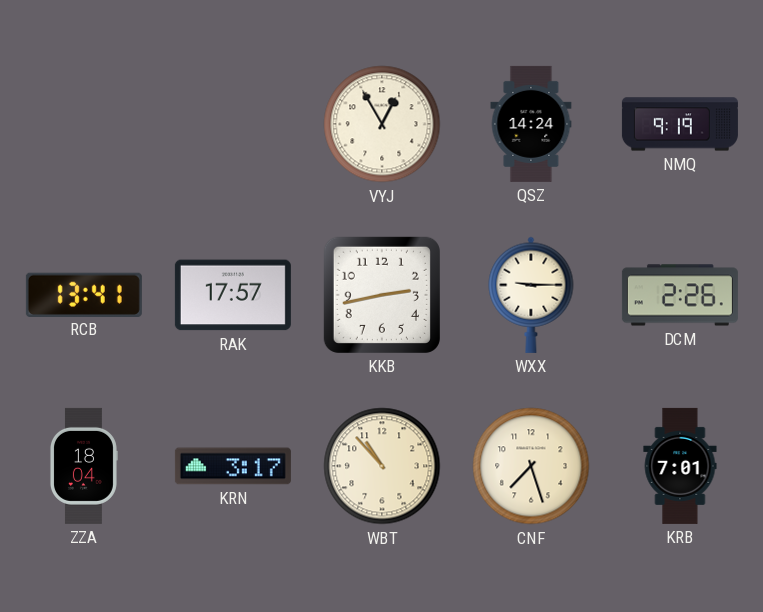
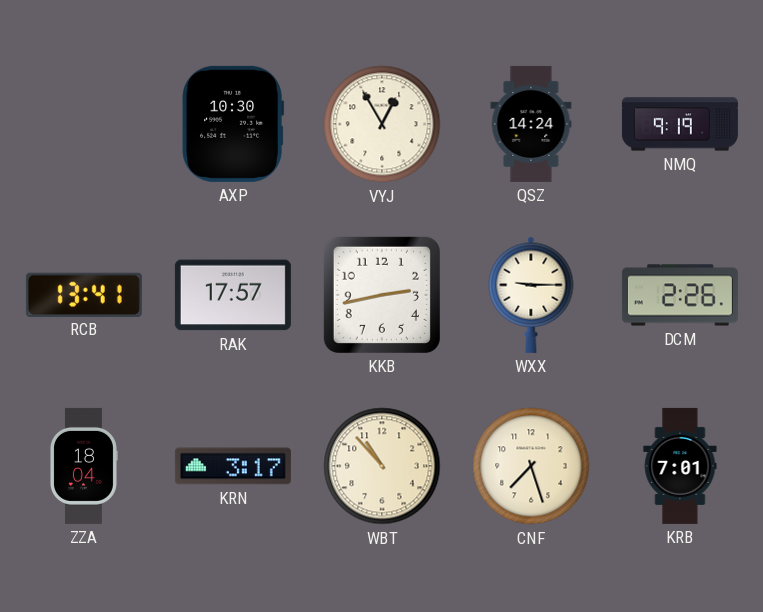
AXP: none -> 10:30 (232, 124)
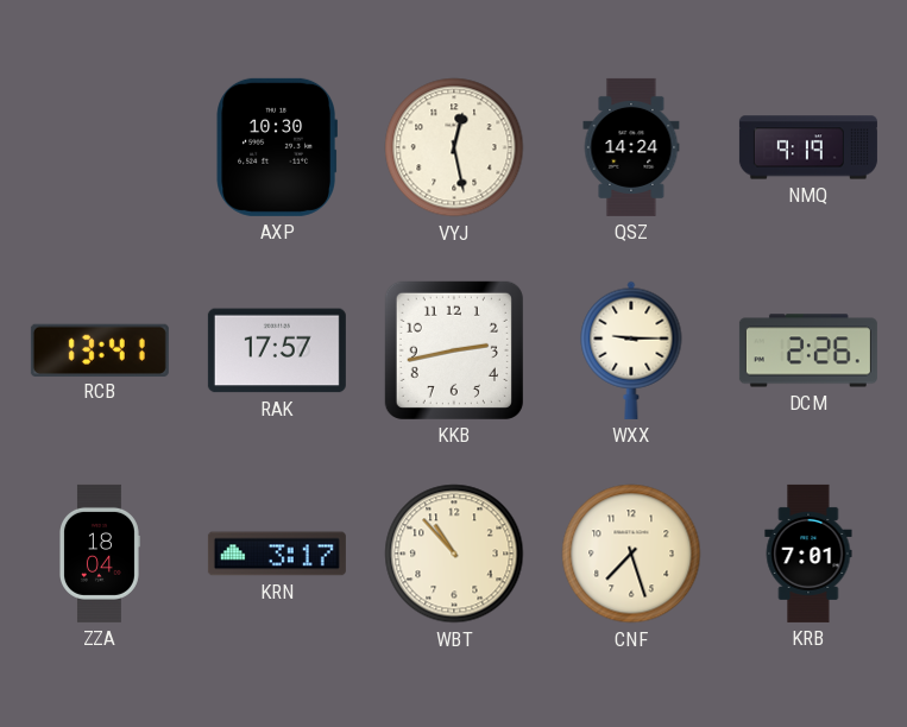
VYJ: 12:55 -> 12:28 (454, 147)
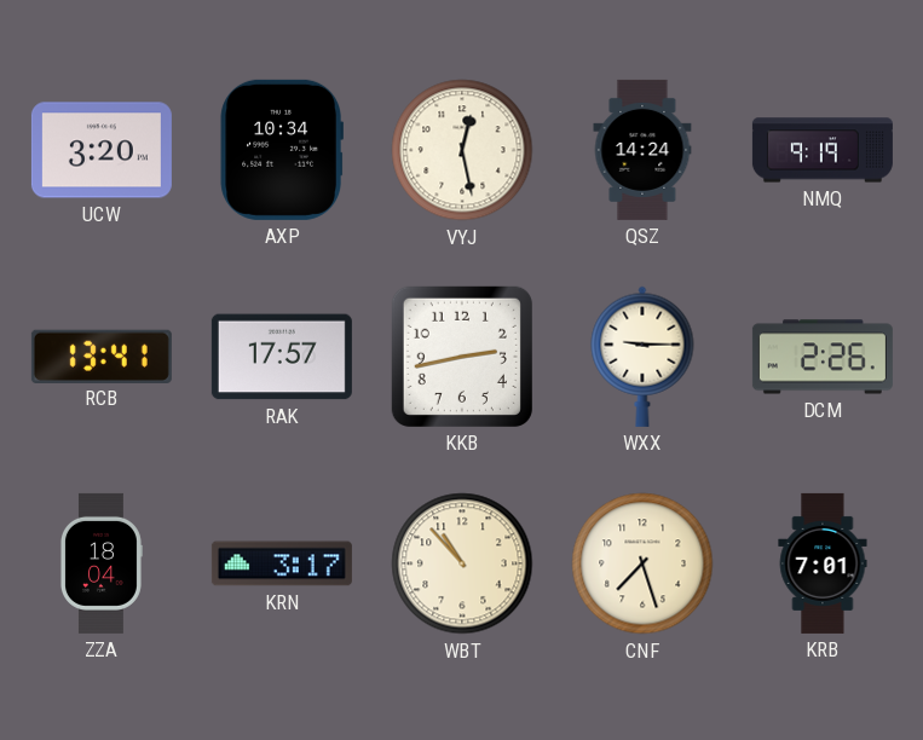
UCW: none -> 3:20 (102, 150)
AXP: 10:30 -> 10:34 (281, 150)
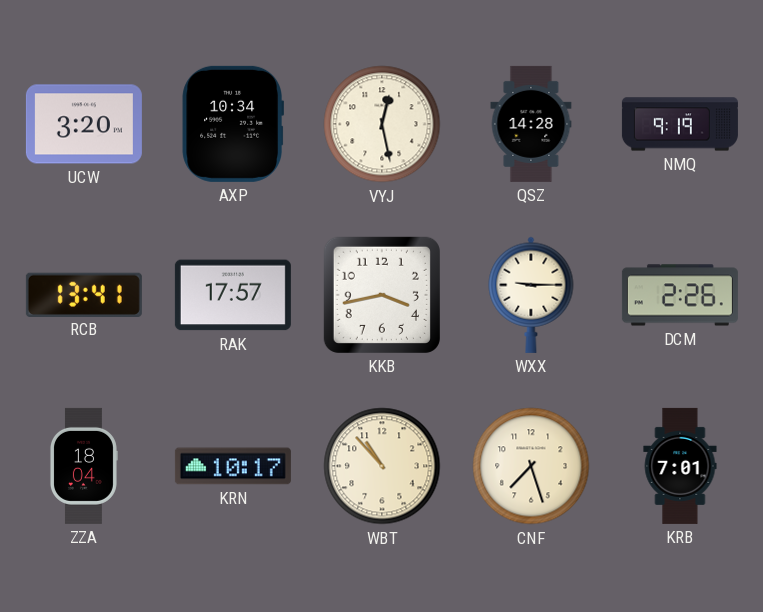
QSZ: 14:24 -> 14:28 (531, 124)
KKB: 2:43 -> 3:43 (382, 295)
KRN: 3:17 -> 10:17 (233, 466)
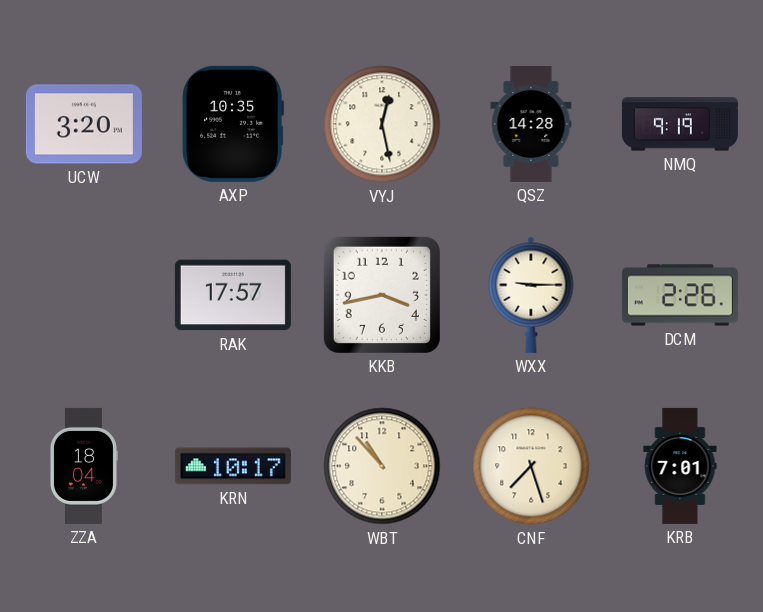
AXP: 10:34 -> 10:35 (232, 124)
RCB: 13:41 -> none (84, 294)
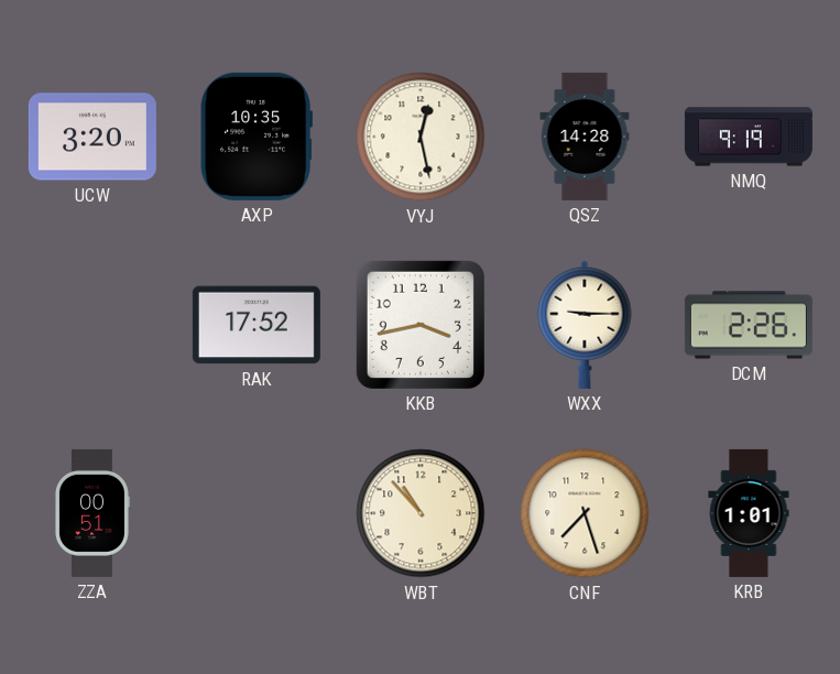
RAK: 17:57 -> 17:52 (257, 325)
ZZA: 18:04 -> 00:51 (91, 513)
KRN: 10:17 -> none (233, 466)
KRB: 7:01 -> 1:01 (749, 513)
